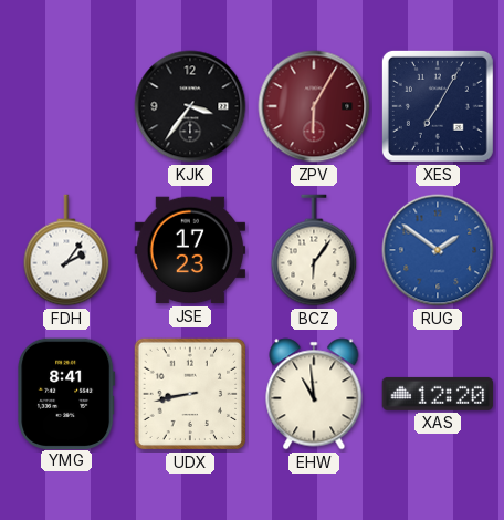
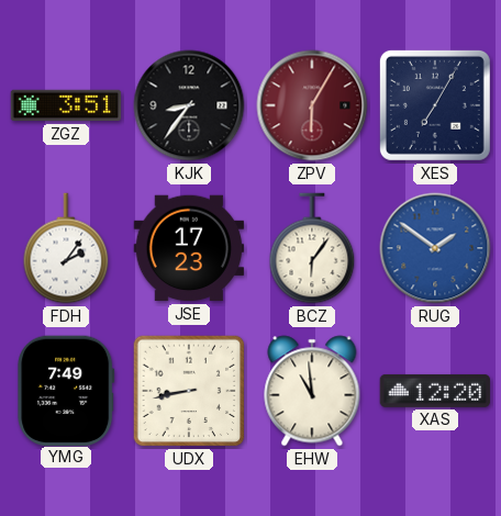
ZGZ: none -> 3:51 (66, 105)
KJK: 3:36 -> 8:36 (189, 105)
YMG: 8:41 -> 7:49 (66, 390)
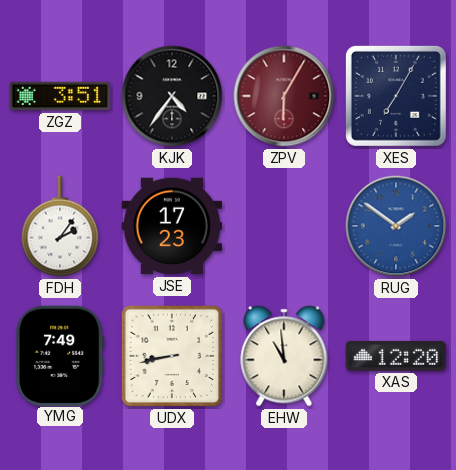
KJK: 8:36 -> 4:36 (172, 96)
BCZ: 6:06 -> none (312, 248)
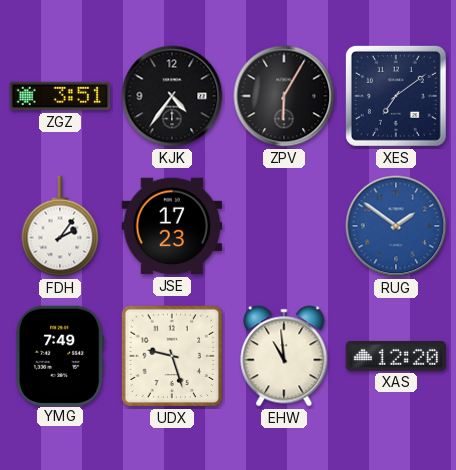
ZPV dial: burgundy -> black (284, 96)
XES: 7:05 -> 7:09 (396, 96)
UDX: 8:43 -> 9:27 (172, 356)
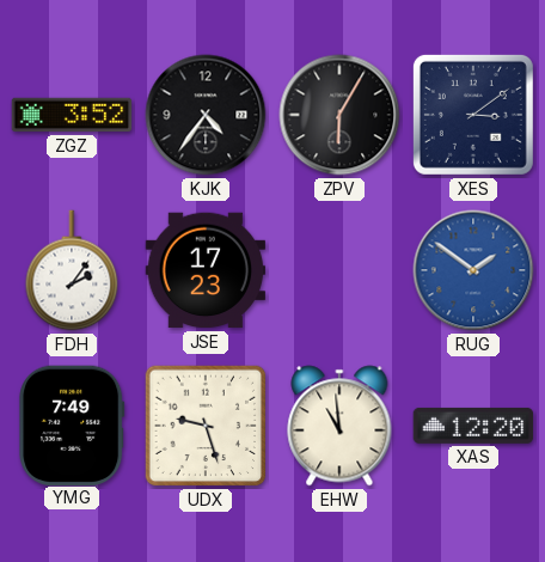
ZGZ: 3:51 -> 3:52 (72, 115)
XES: 7:09 -> 3:09 (473, 115)
